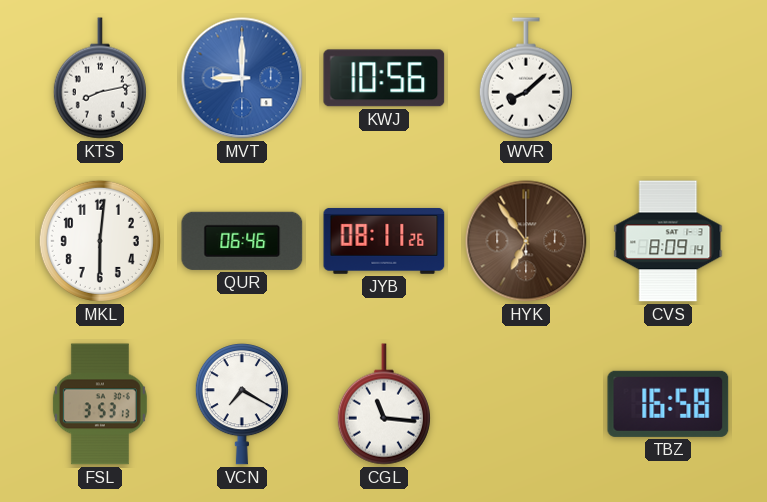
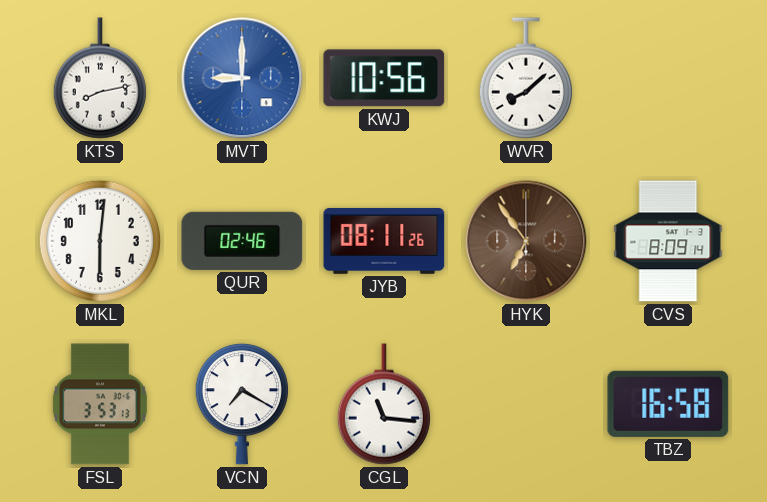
QUR: 06:46 -> 02:46 (242, 241)
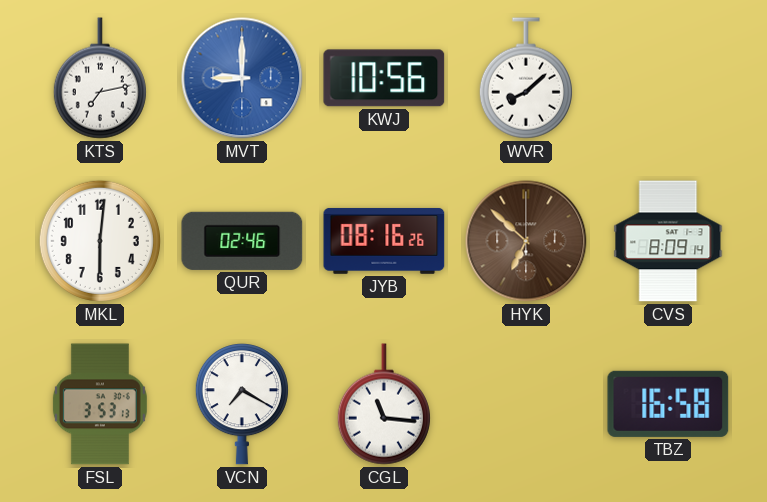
KTS: 8:13 -> 7:13 (100, 78)
JYB: 08:11 -> 08:16 (384, 241)
HYK: 6:54 -> 6:52 (526, 241)
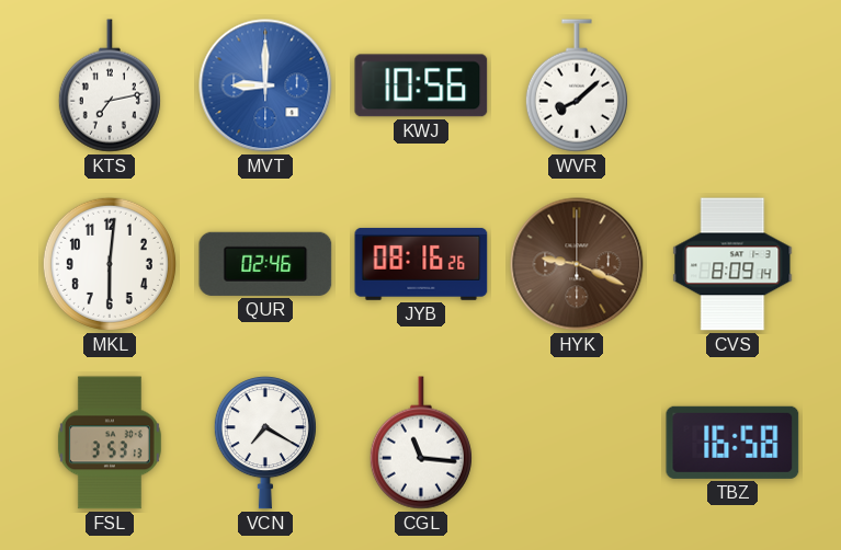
HYK: 6:52 -> 9:19 (577, 264)
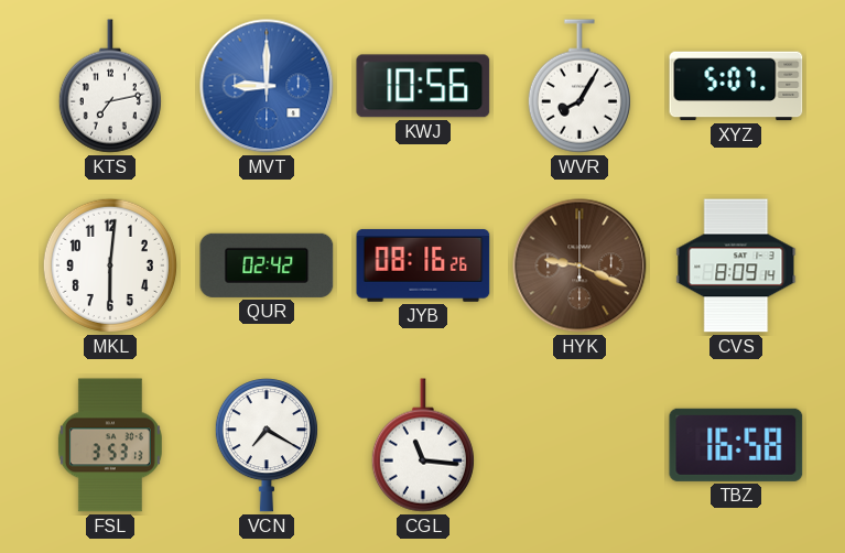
WVR: 8:08 -> 8:05 (579, 86)
XYZ: none -> 5:07 (736, 86)
QUR: 02:46 -> 02:42 (267, 265)
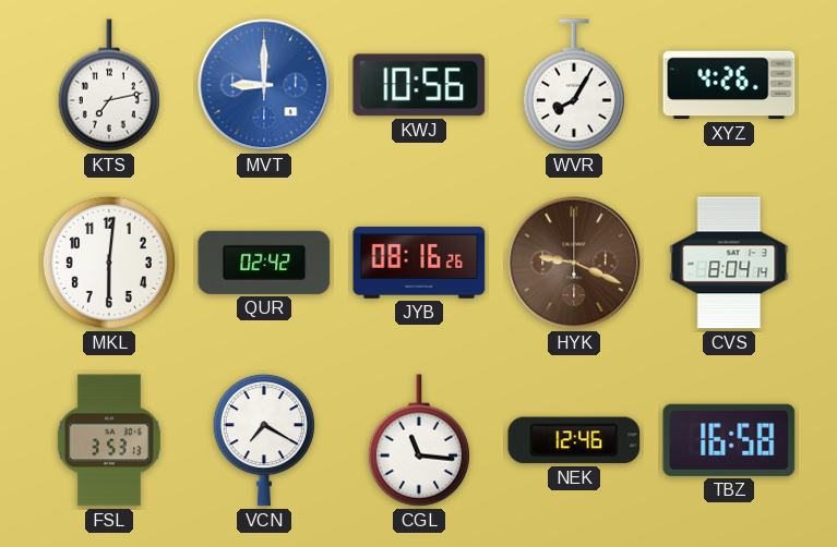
XYZ: 5:07 -> 4:26 (729, 85)
CVS: 8:09 -> 8:04 (729, 263)
NEK: none -> 12:46 (574, 440)
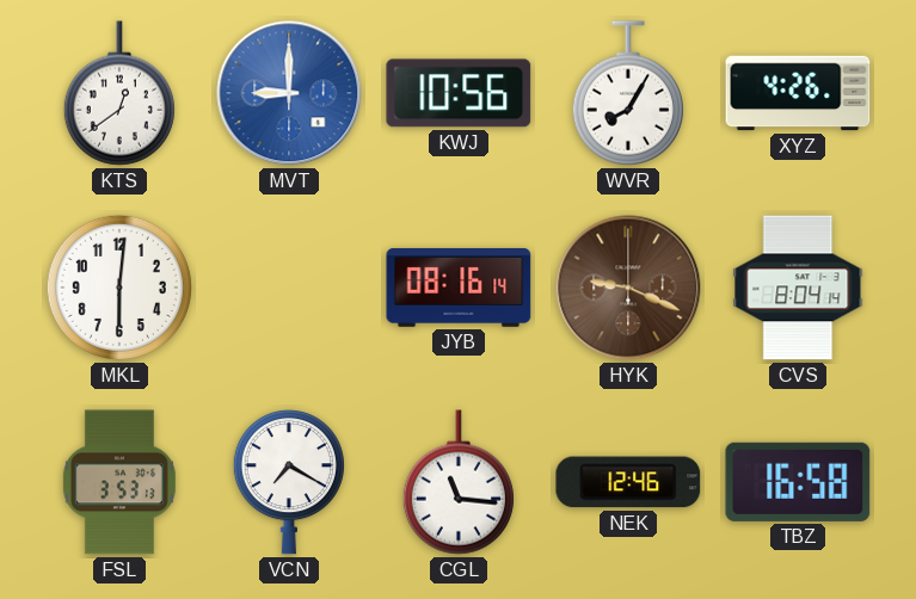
KTS: 7:13 -> 12:39 (119, 93)
QUR: 02:42 -> none (264, 263)
JYB: 08:16:26 -> 08:16:14 (459, 288)
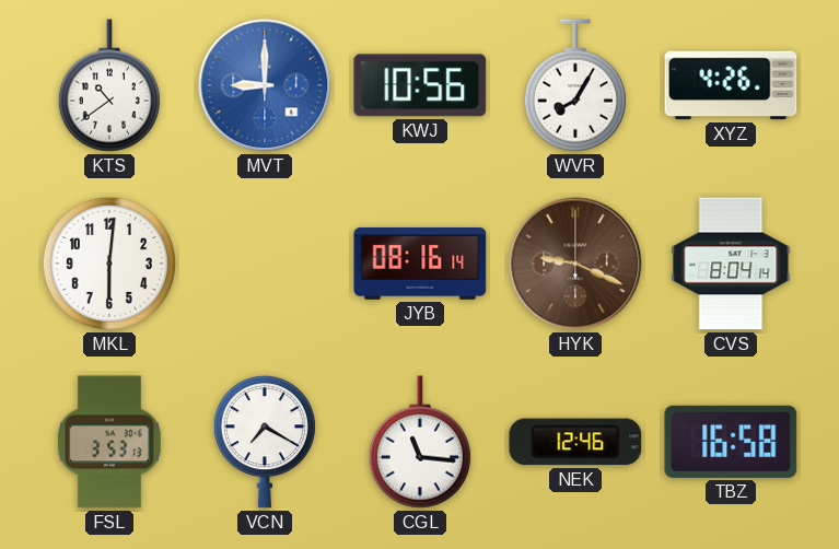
KTS: 12:39 -> 10:39 (109, 85)
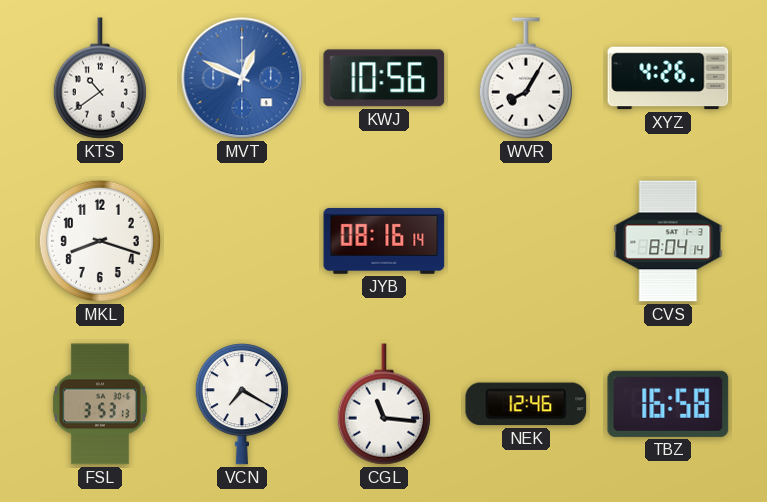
MVT: 9:00 -> 12:49 (242, 78)
MKL: 6:01 -> 8:18 (100, 241)
HYK: 9:19 -> none (575, 264)
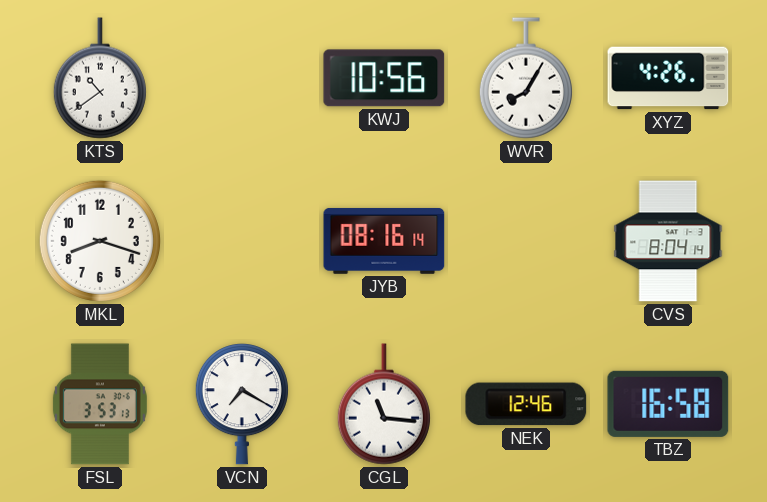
MVT: 12:49 -> none (242, 78)
